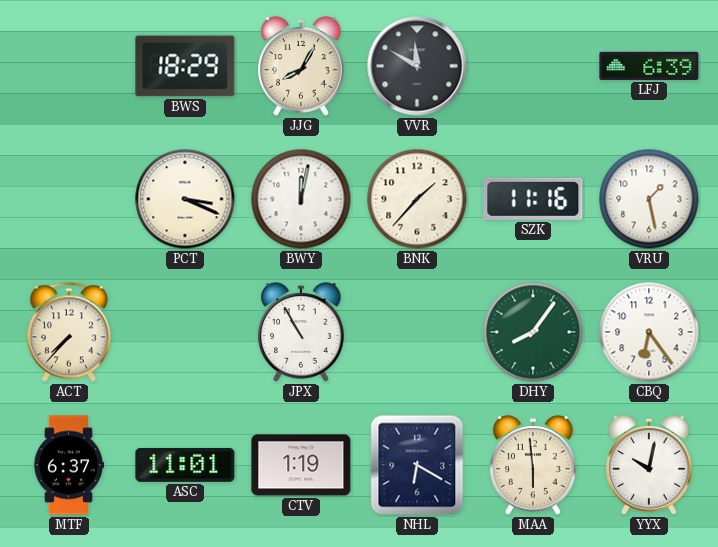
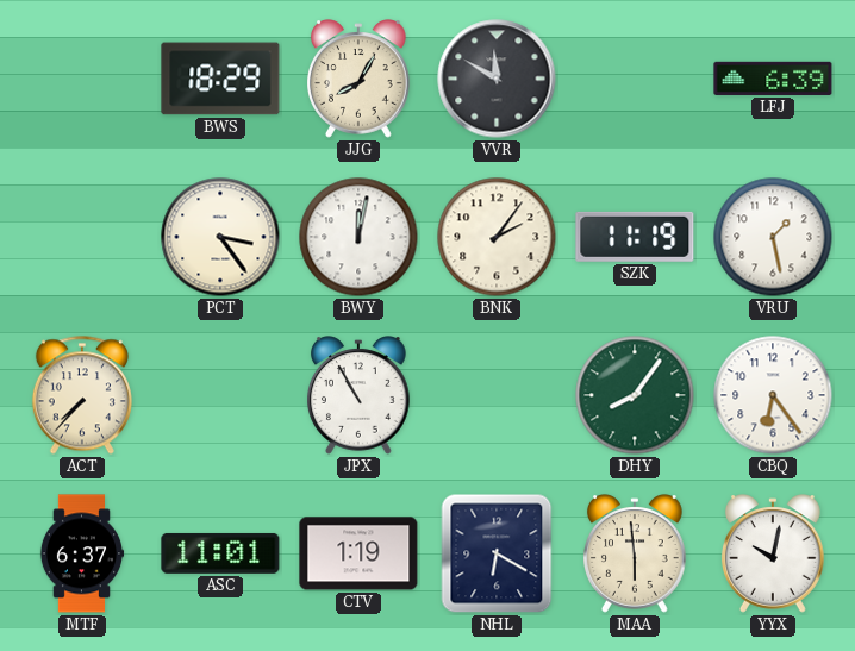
PCT: 3:19 -> 3:24 (220, 237)
BNK: 1:37 -> 2:06 (497, 237)
SZK: 11:16 -> 11:19 (635, 237)
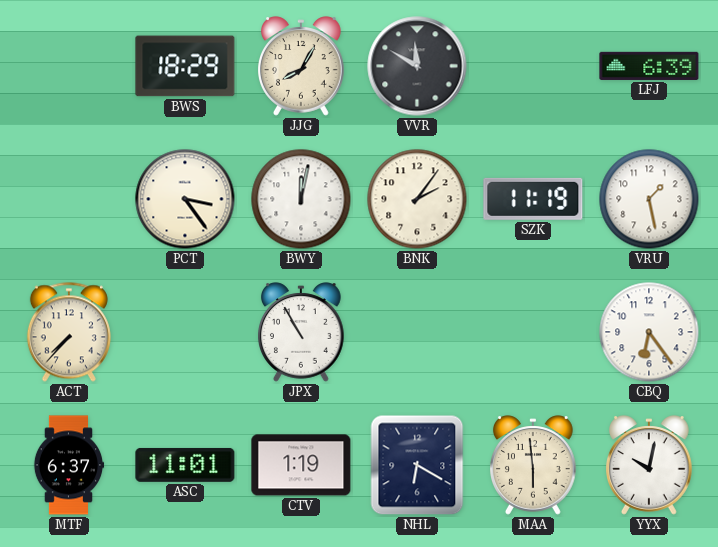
DHY: 8:06 -> none (635, 395)
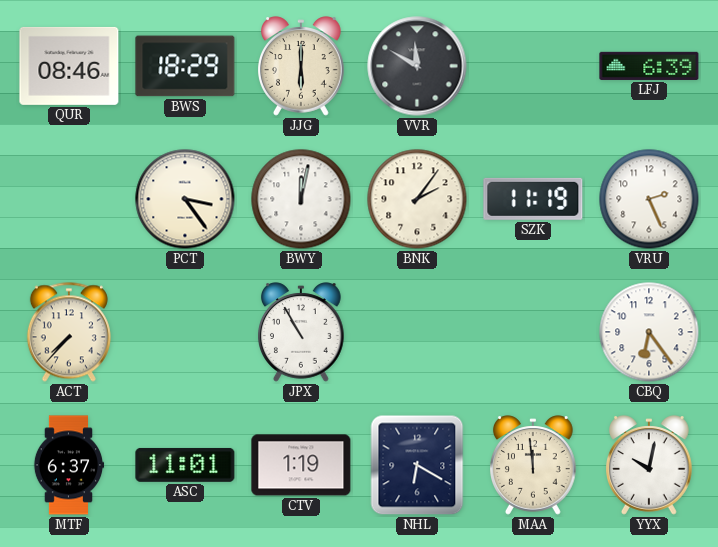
QUR: none -> 08:46 (69, 66)
JJG: 8:05 -> 6:00 (302, 66)
VRU: 1:28 -> 2:26 (649, 199)
MAA: 5:59 -> 11:59 (534, 465)
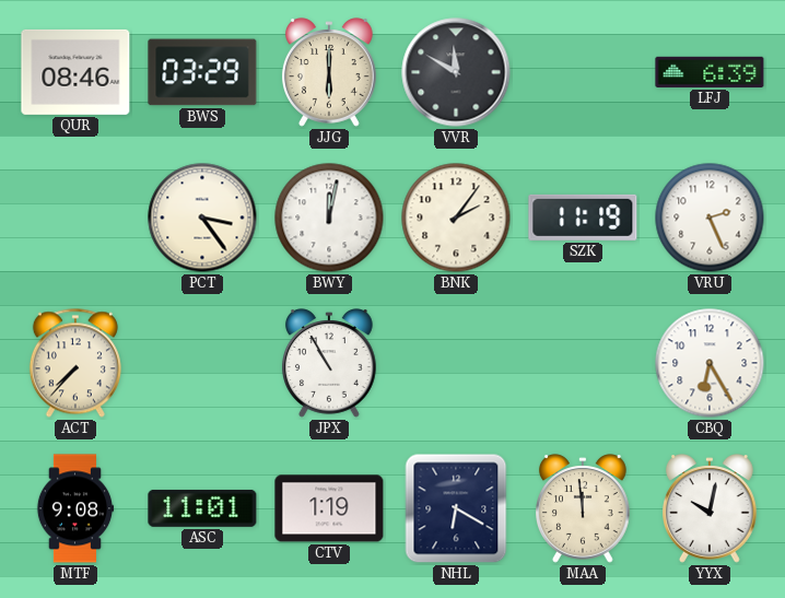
BWS: 18:29 -> 03:29 (202, 72)
CBQ: 6:24 -> 6:25 (710, 363)
MTF: 6:37 -> 9:08 (75, 508)
